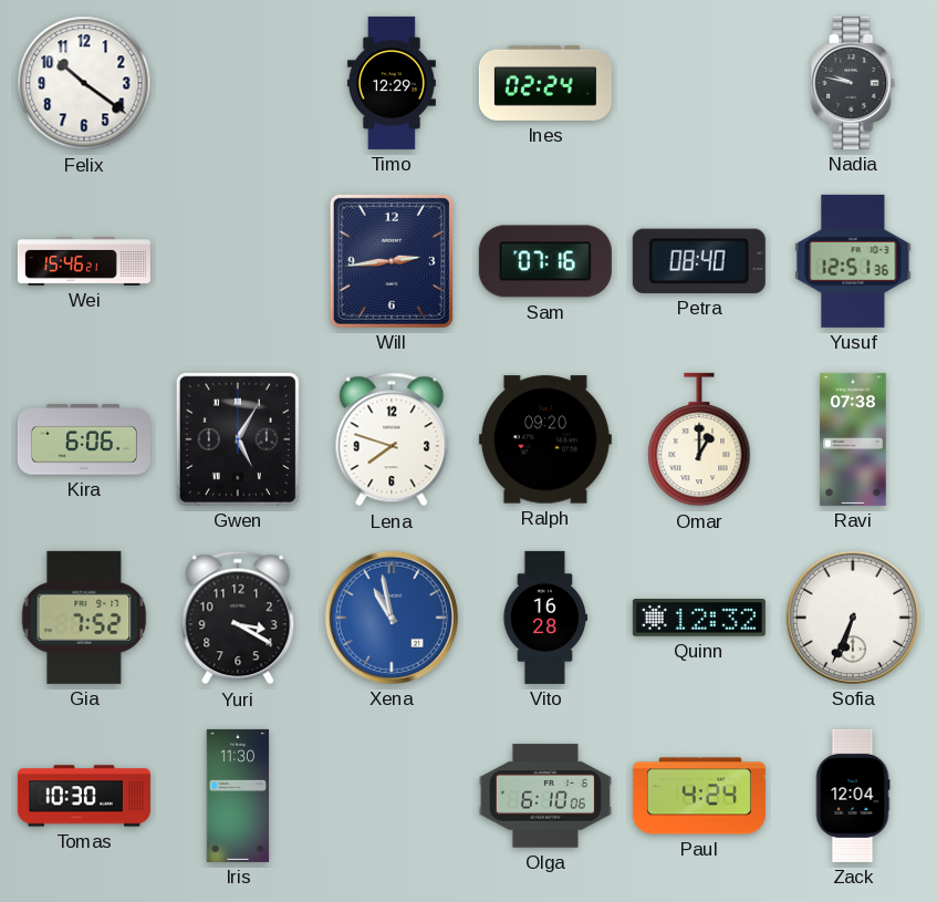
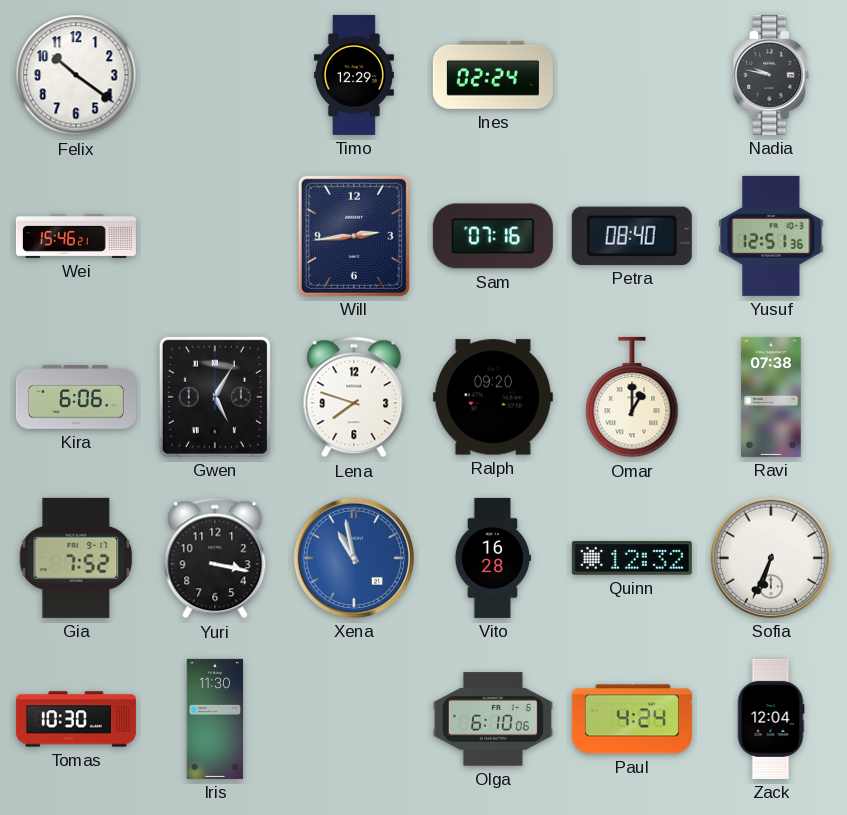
Yuri: 3:20 -> 3:17 (215, 558)
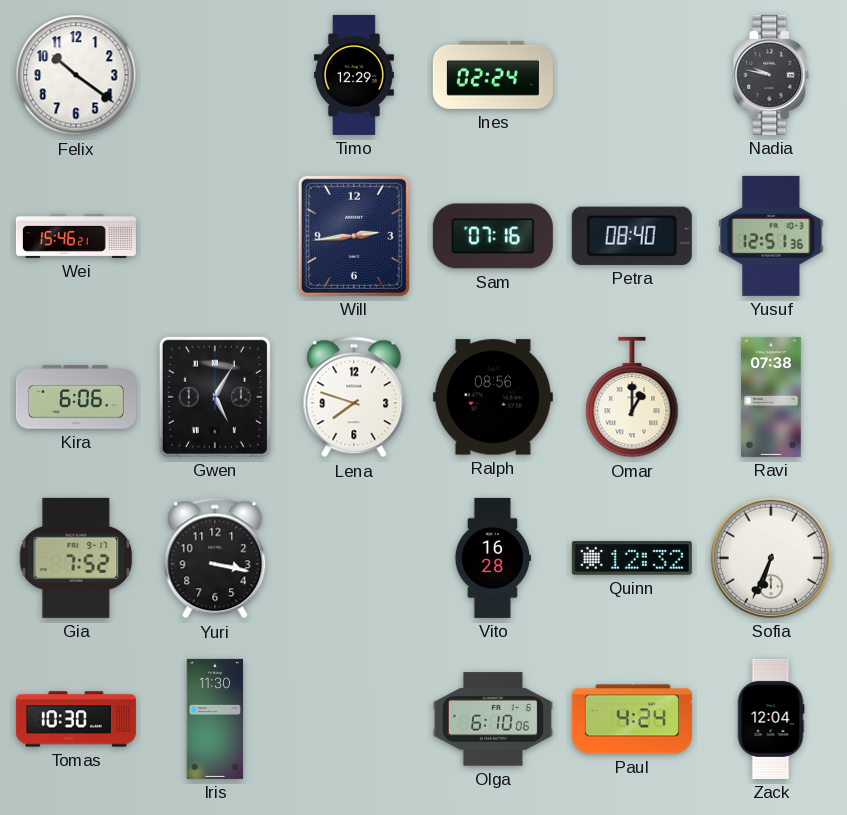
Ralph: 09:20 -> 08:56 (493, 397)
Xena: 10:58 -> none (354, 558)
